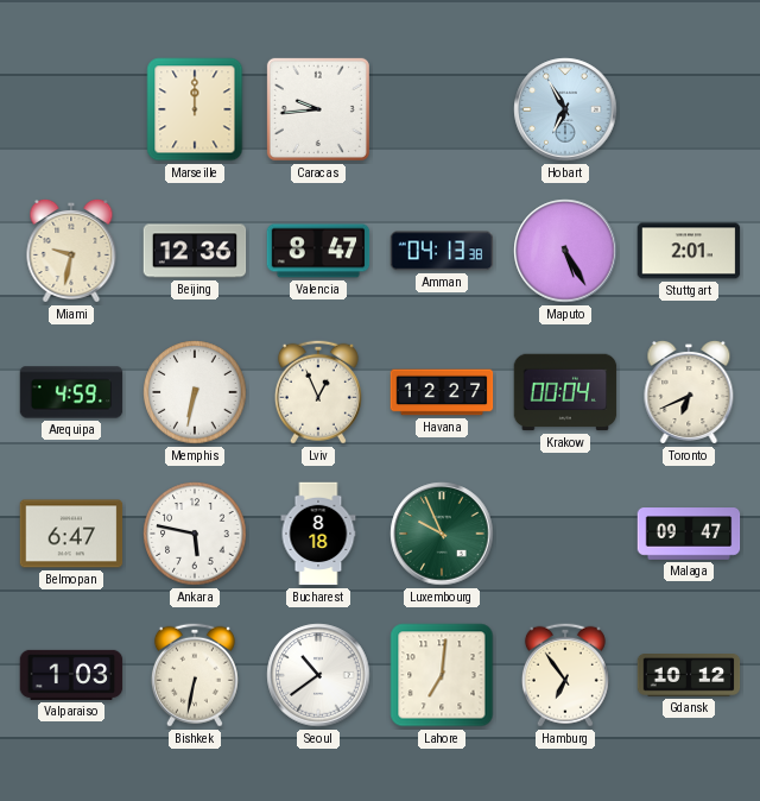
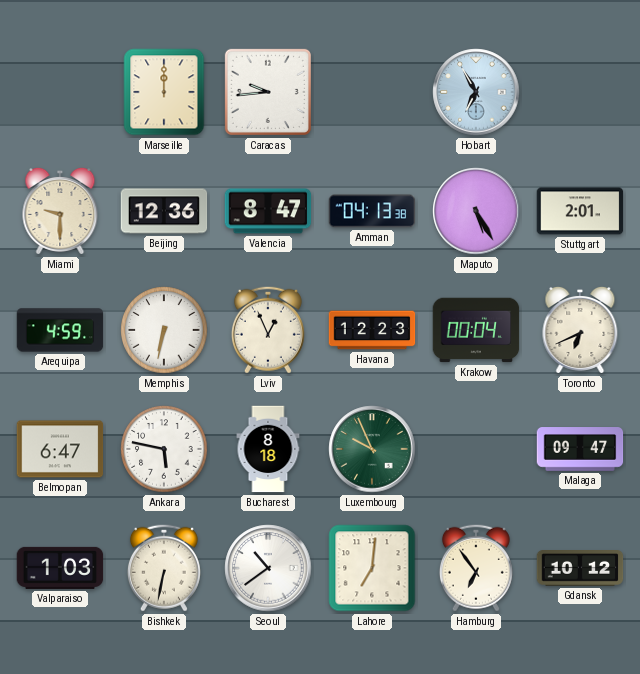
Miami: 9:32 -> 9:30 (60, 211)
Havana: 12:27 -> 12:23 (372, 330)
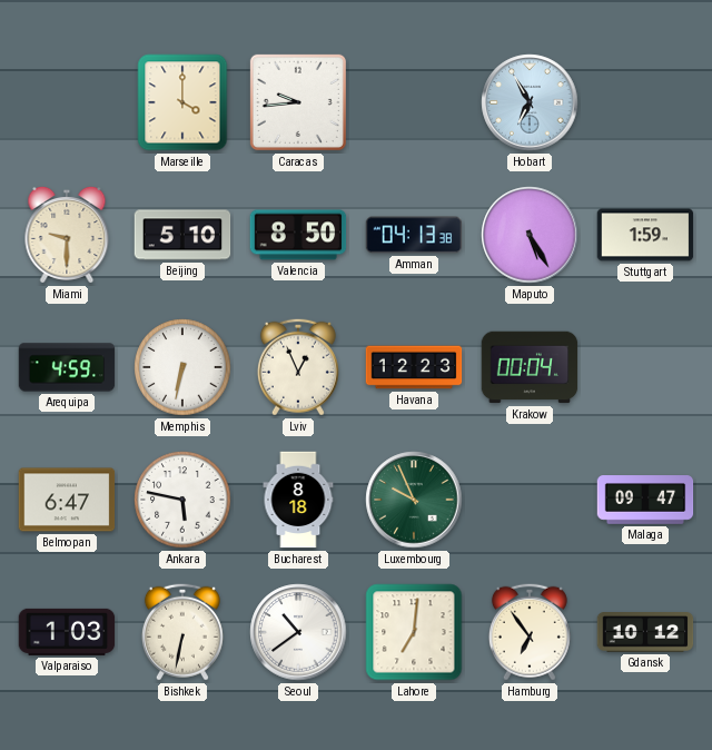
Marseille: 12:00 -> 4:00 (182, 102)
Beijing: 12:36 -> 5:10 (182, 235)
Valencia: 8:47 -> 8:50 (298, 235)
Stuttgart: 2:01 -> 1:59 (645, 235)
Toronto: 6:41 -> none (580, 330)
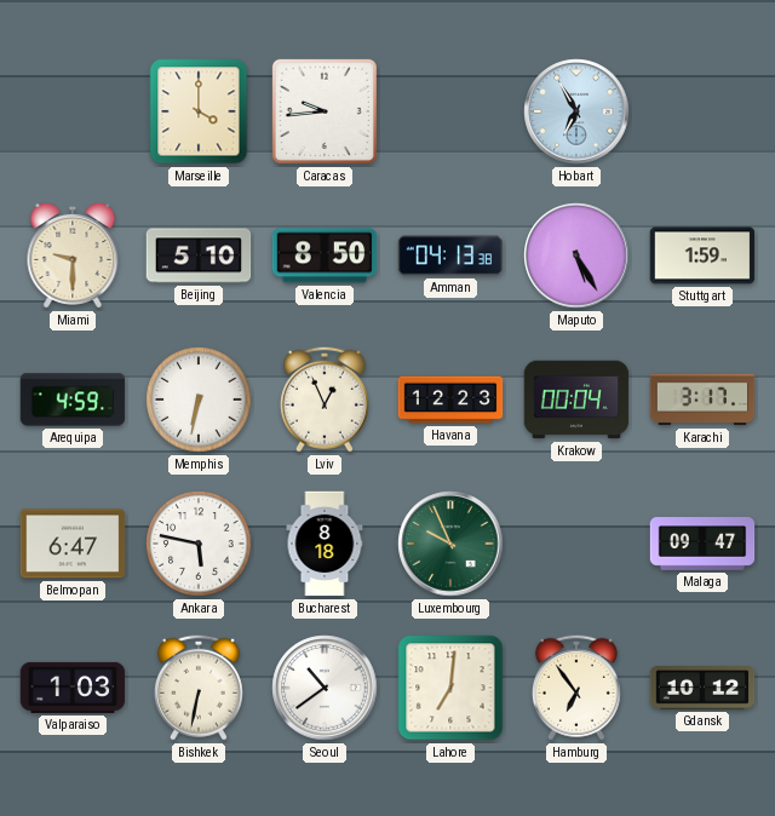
Karachi: none -> 3:17 (702, 400)
